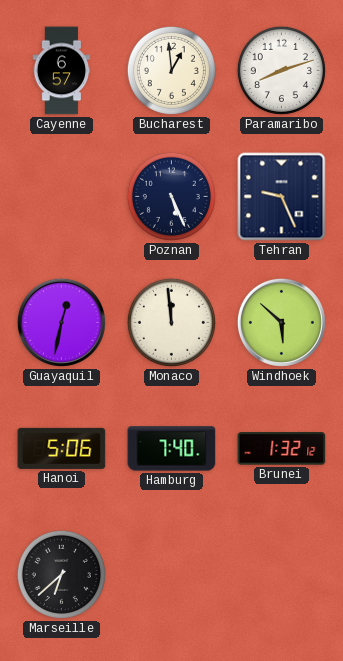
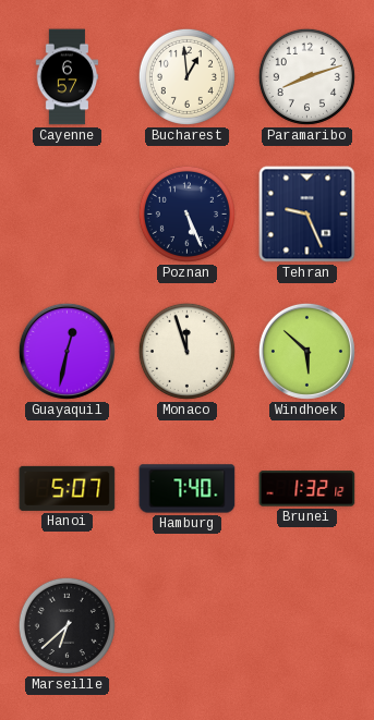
Monaco: 11:59 -> 11:57 (186, 351)
Hanoi: 5:06 -> 5:07 (68, 488)
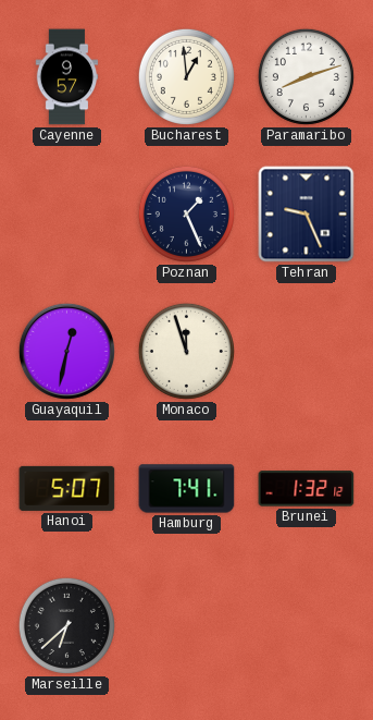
Cayenne: 6:57 -> 9:57 (67, 77)
Poznan: 5:26 -> 1:26 (186, 213)
Windhoek: 5:52 -> none (306, 351)
Hamburg: 7:40 -> 7:41 (187, 489)
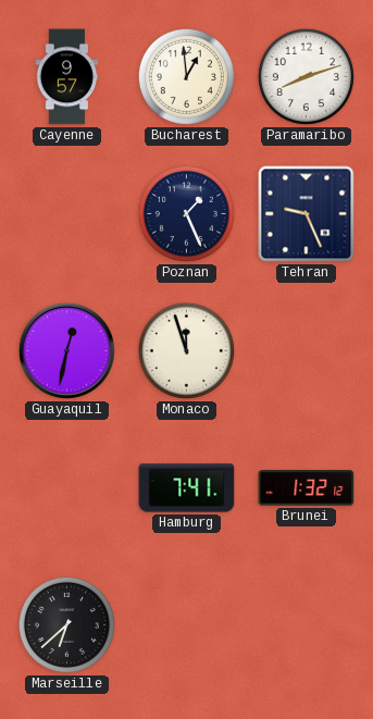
Hanoi: 5:07 -> none (67, 488)
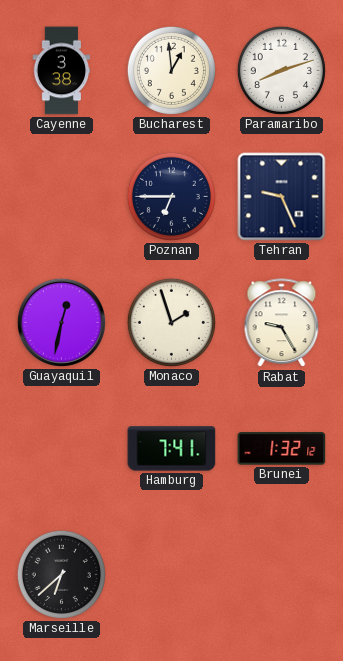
Cayenne: 9:57 -> 3:38 (62, 71)
Poznan: 1:26 -> 6:45 (171, 196)
Monaco: 11:57 -> 1:57 (171, 322)
Rabat: none -> 9:25 (282, 323)
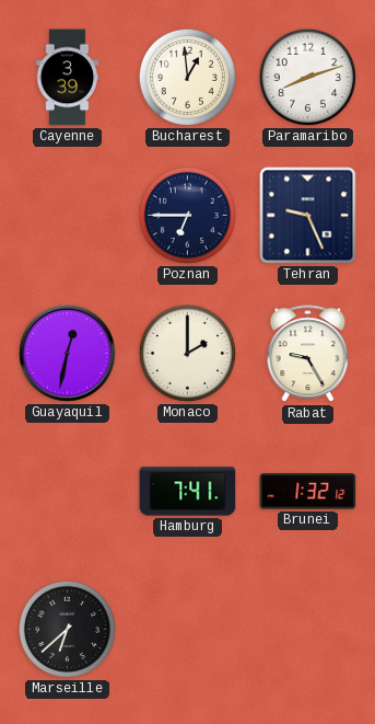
Cayenne: 3:38 -> 3:39 (68, 78)
Monaco: 1:57 -> 2:00 (187, 353)
